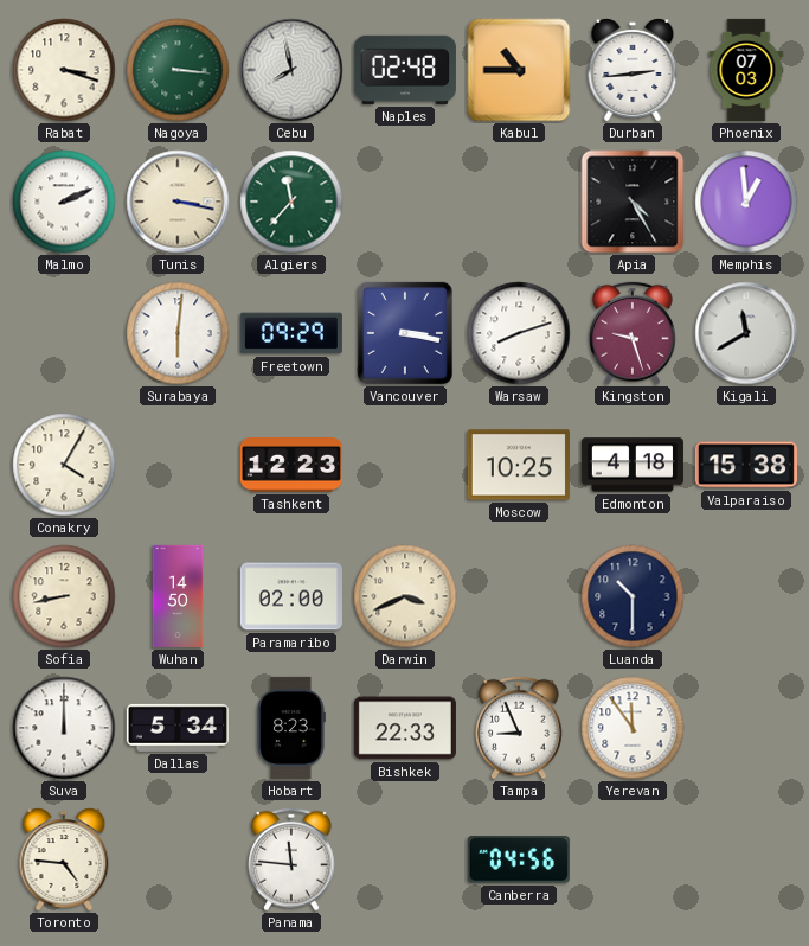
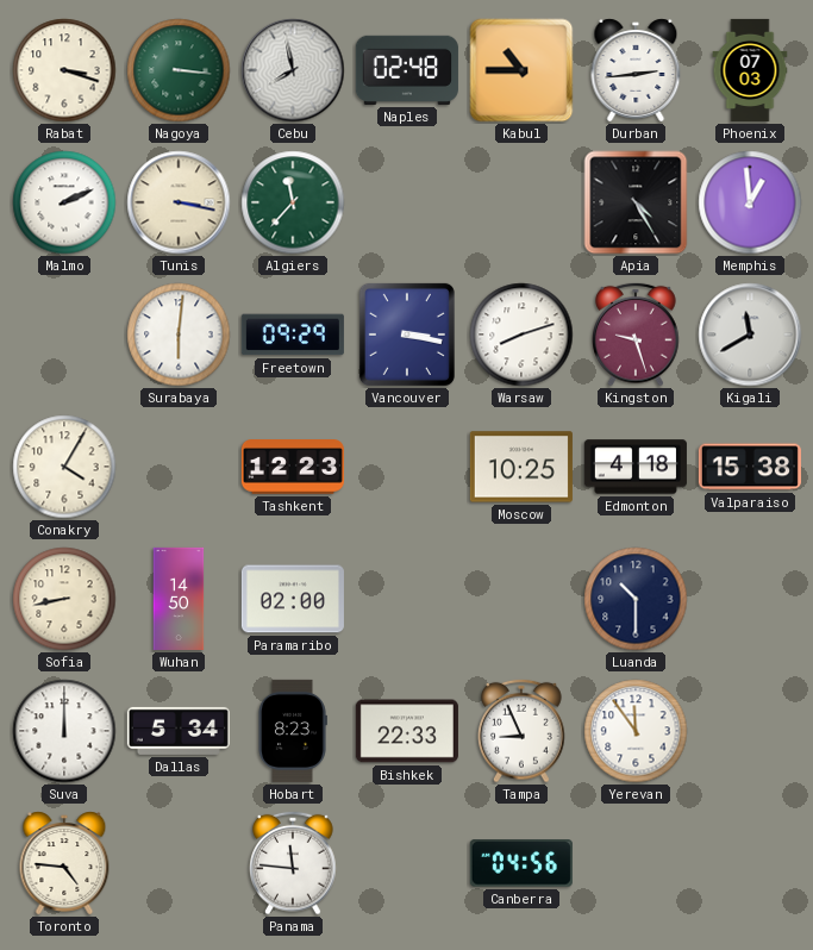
Darwin: 3:41 -> none (405, 596)
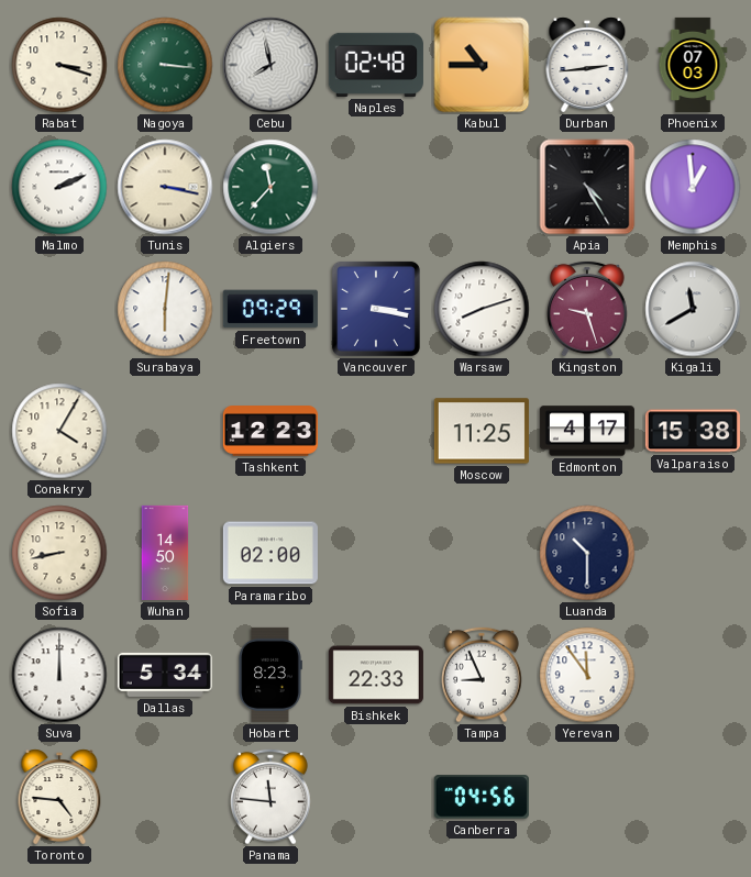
Moscow: 10:25 -> 11:25 (482, 431)
Edmonton: 4:18 -> 4:17 (587, 431)
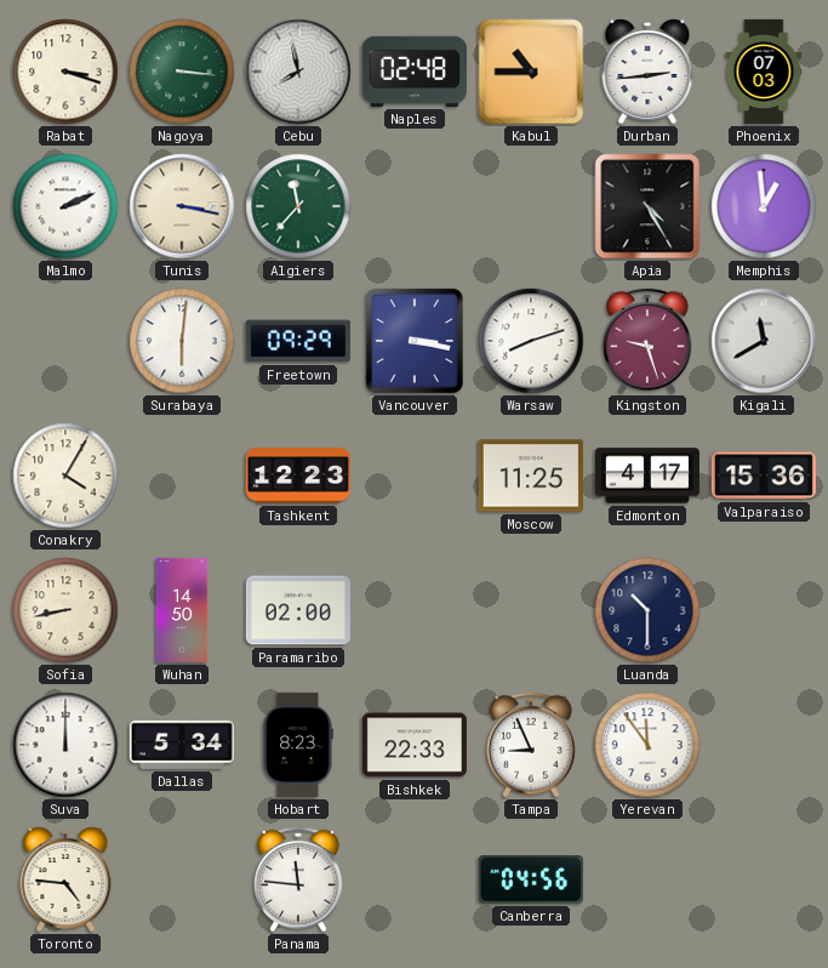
Valparaiso: 15:38 -> 15:36 (764, 476)
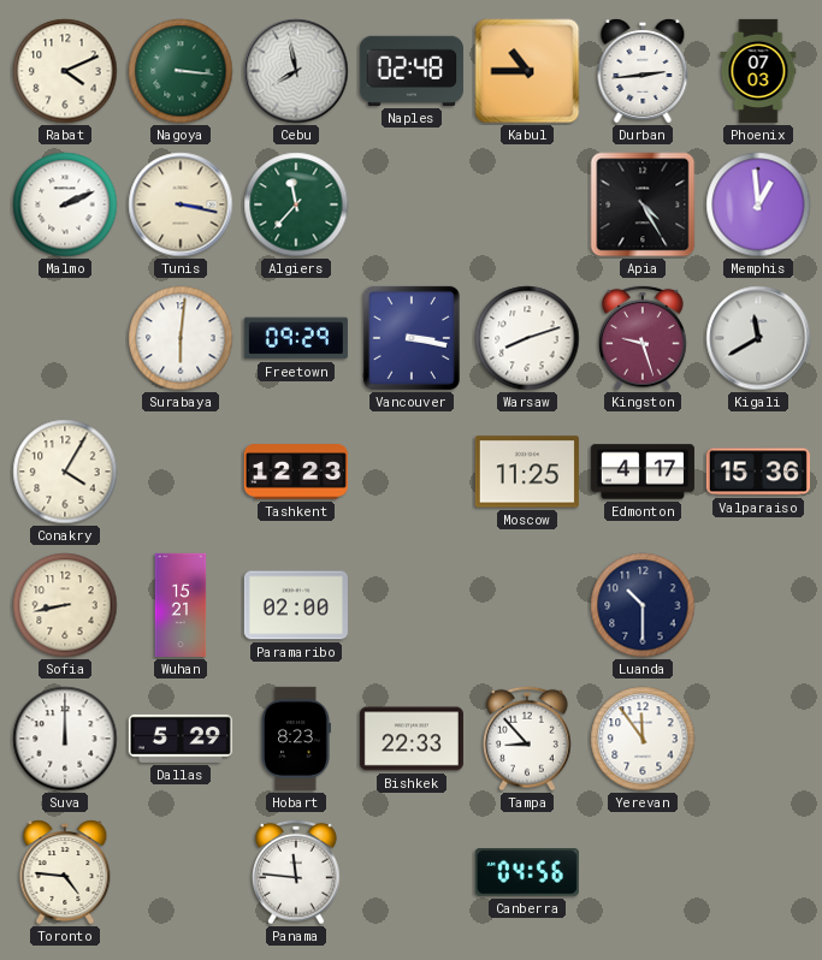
Rabat: 3:18 -> 4:11 (65, 71)
Wuhan: 14:50 -> 15:21 (181, 605)
Dallas: 5:34 -> 5:29 (181, 739)
Tampa: 8:56 -> 8:53 (528, 739)
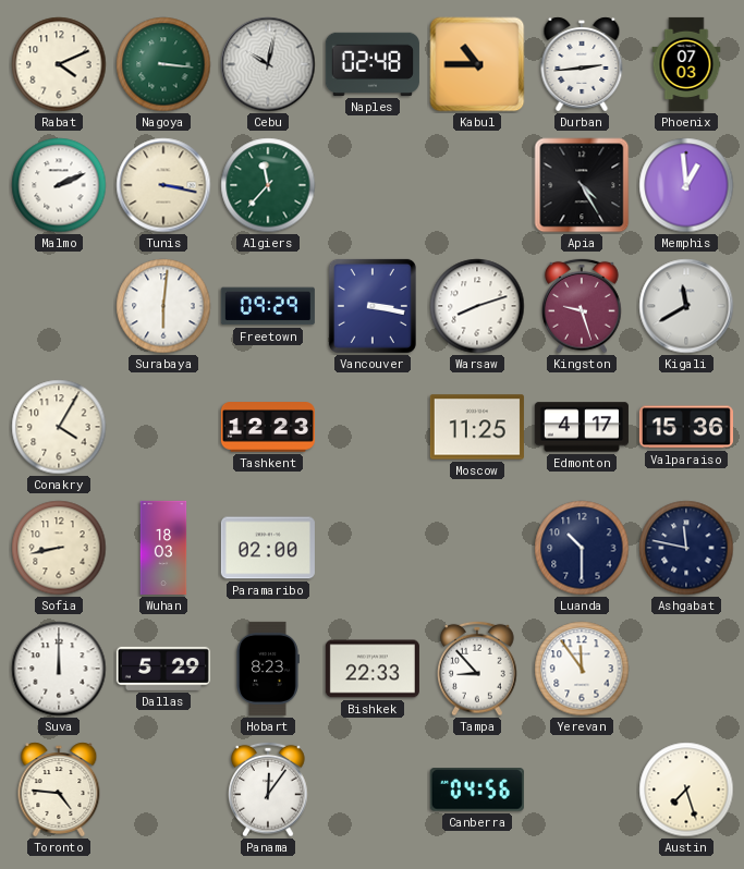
Cebu: 7:58 -> 10:02 (268, 64)
Wuhan: 15:21 -> 18:03 (163, 548)
Ashgabat: none -> 11:47 (686, 548)
Panama: 11:46 -> 12:06 (269, 790)
Austin: none -> 7:27 (686, 790)
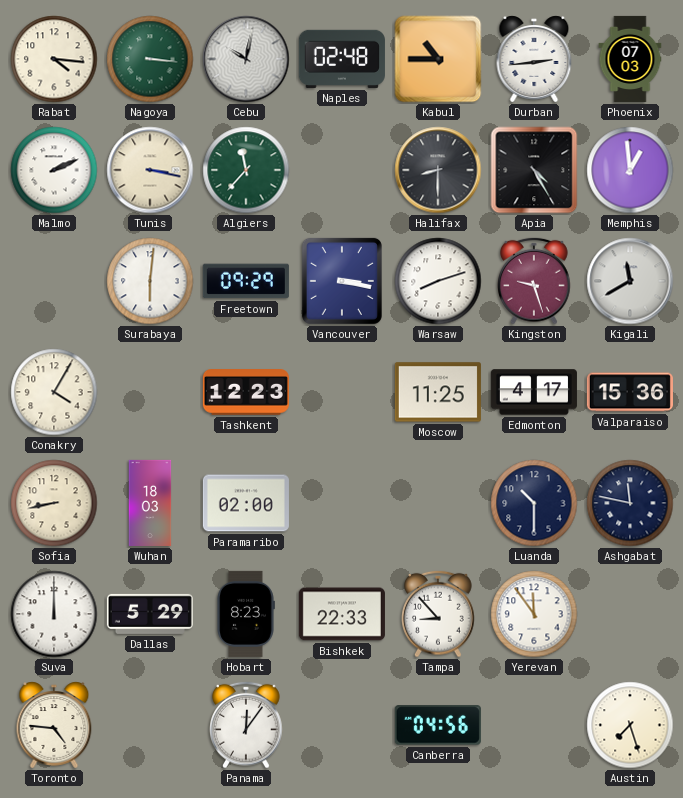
Rabat: 4:11 -> 4:16 (54, 59)
Halifax: none -> 8:30 (438, 170)
